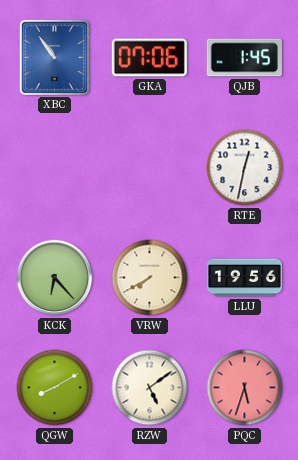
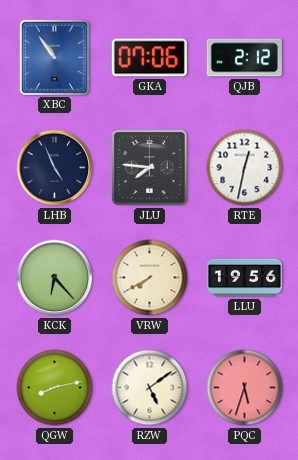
QJB: 1:45 -> 2:12 (244, 58)
LHB: none -> 4:56 (55, 168)
JLU: none -> 7:46 (150, 168)
QGW: 8:10 -> 8:13 (55, 388)
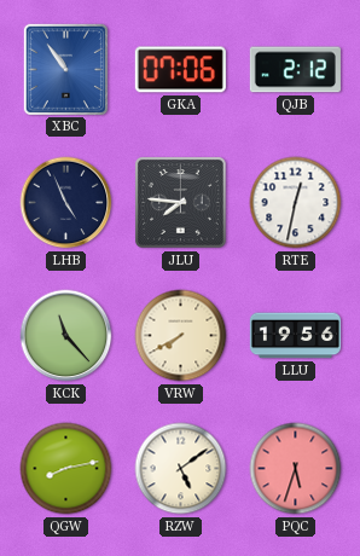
KCK: 6:23 -> 11:23 (66, 336)
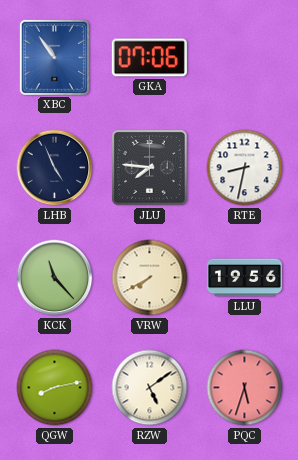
QJB: 2:12 -> none (295, 70)
RTE: 12:32 -> 8:32 (245, 168)
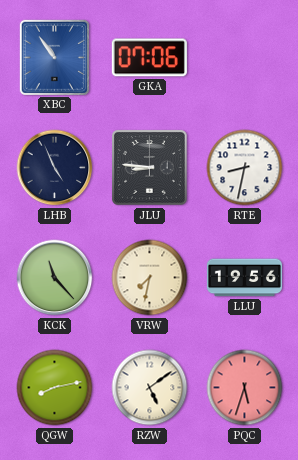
JLU: 7:46 -> 8:46 (150, 168)
VRW: 7:40 -> 7:32 (150, 278)
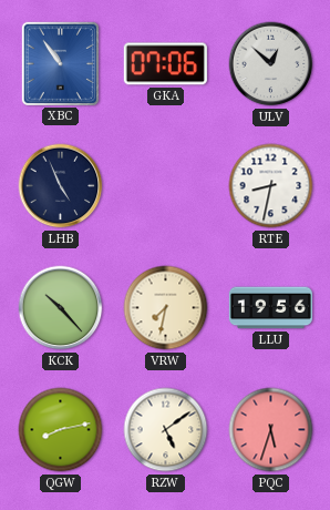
ULV: none -> 12:52 (271, 64)
JLU: 8:46 -> none (150, 168)
KCK: 11:23 -> 10:23 (61, 308)
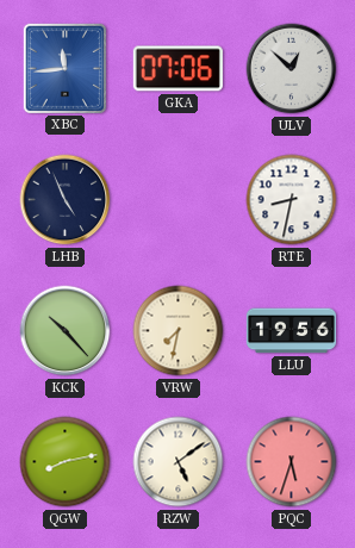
XBC: 10:54 -> 11:44 (64, 68)
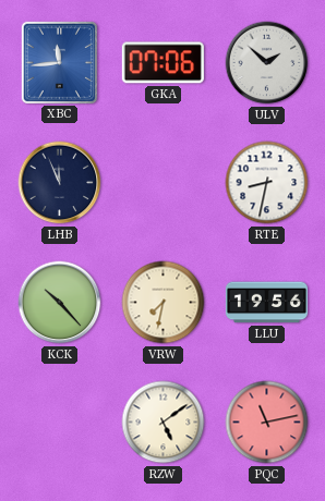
ULV: 12:52 -> 1:52 (267, 63)
LHB: 4:56 -> 11:56 (60, 183)
QGW: 8:13 -> none (66, 462)
PQC: 5:33 -> 11:13 (267, 423)
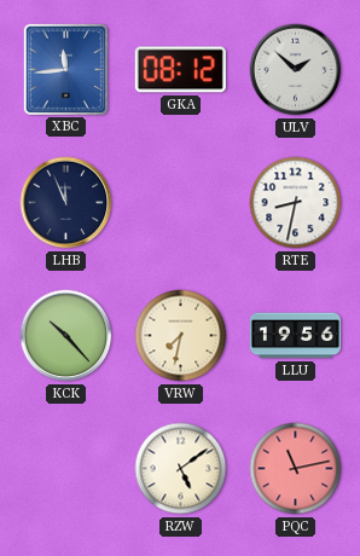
GKA: 07:06 -> 08:12 (180, 70)
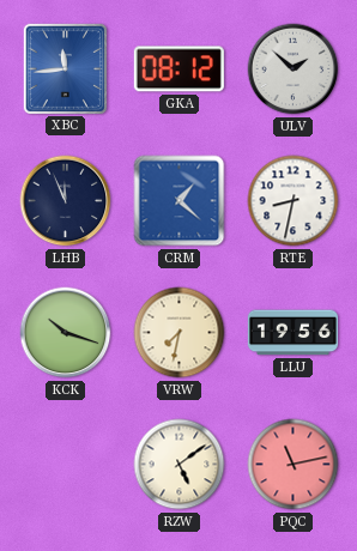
CRM: none -> 1:22 (180, 201)
KCK: 10:23 -> 10:18 (66, 333)
